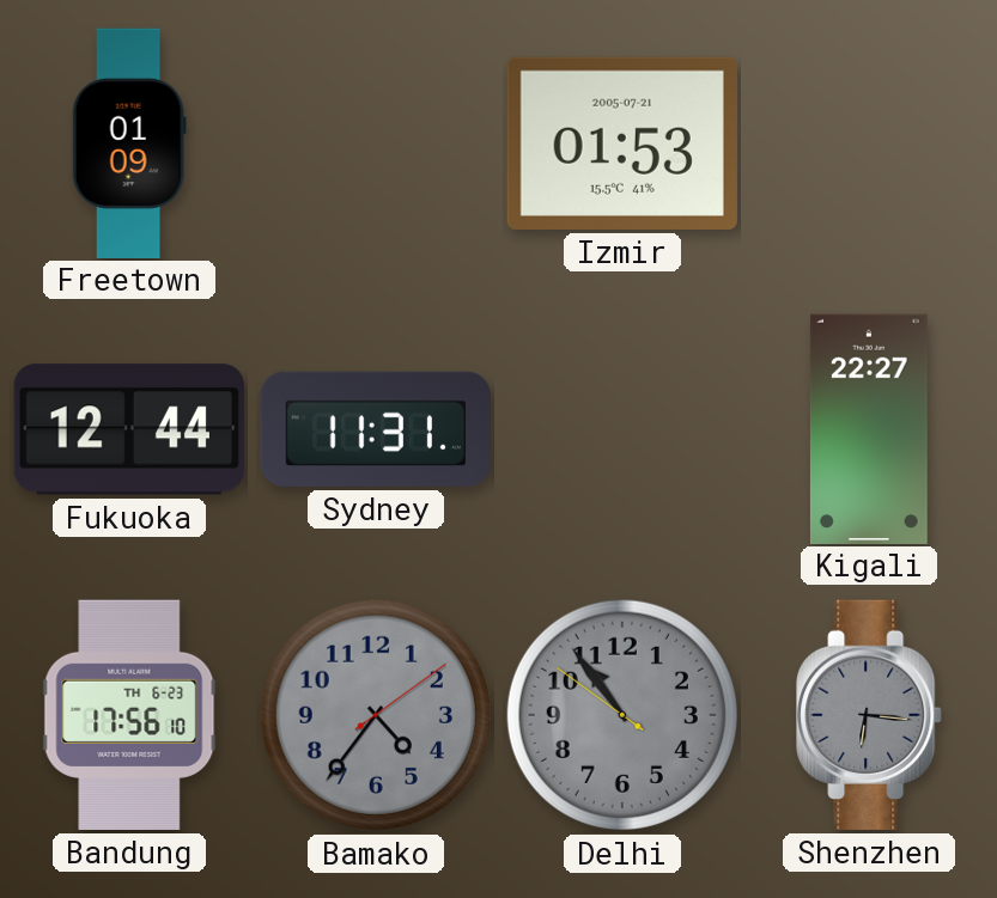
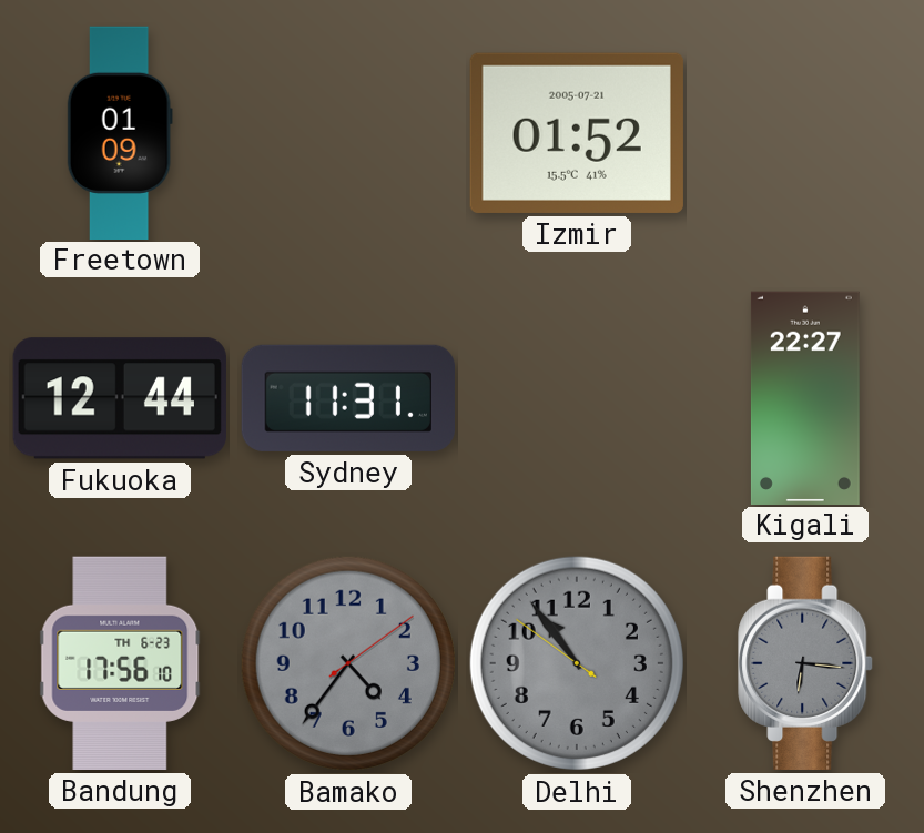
Izmir: 01:53 -> 01:52 (577, 133)
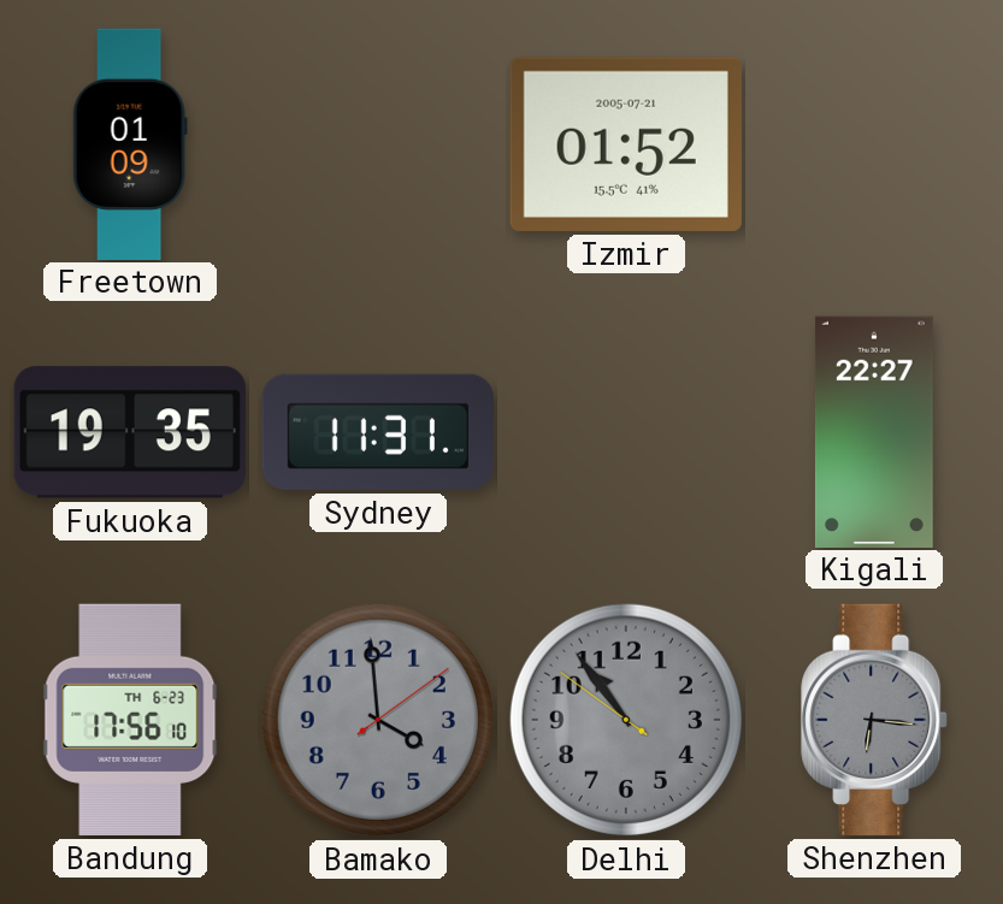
Fukuoka: 12:44 -> 19:35 (130, 432)
Bamako: 4:36 -> 3:59 (378, 720)
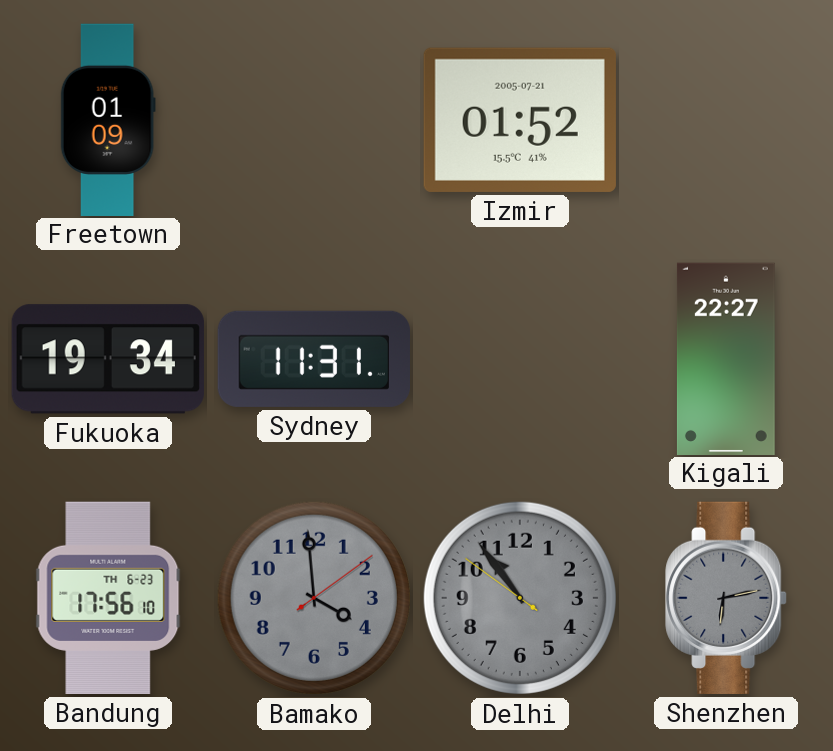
Fukuoka: 19:35 -> 19:34 (108, 359)
Shenzhen: 6:16 -> 6:13 (726, 598)
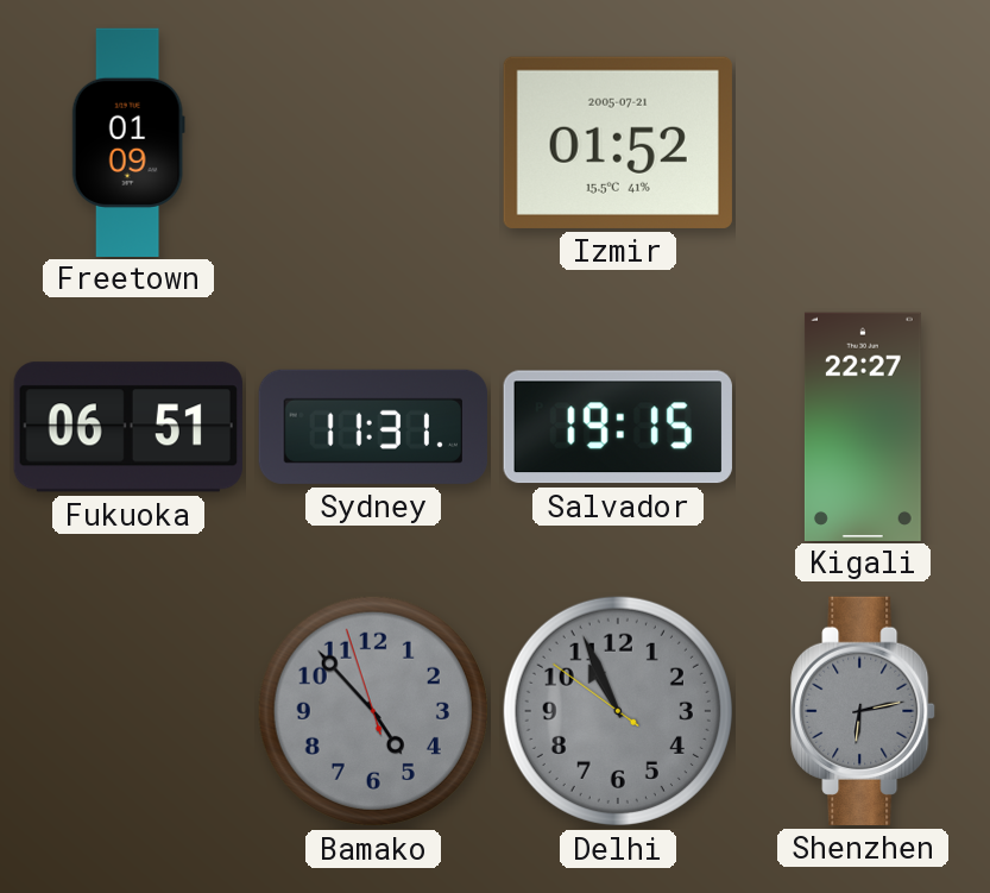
Fukuoka: 19:34 -> 06:51 (128, 427)
Salvador: none -> 19:15 (618, 427)
Bandung: 17:56 -> none (108, 598)
Bamako: 3:59 -> 4:52 (373, 711)
Delhi: 10:53 -> 10:55 (618, 711)
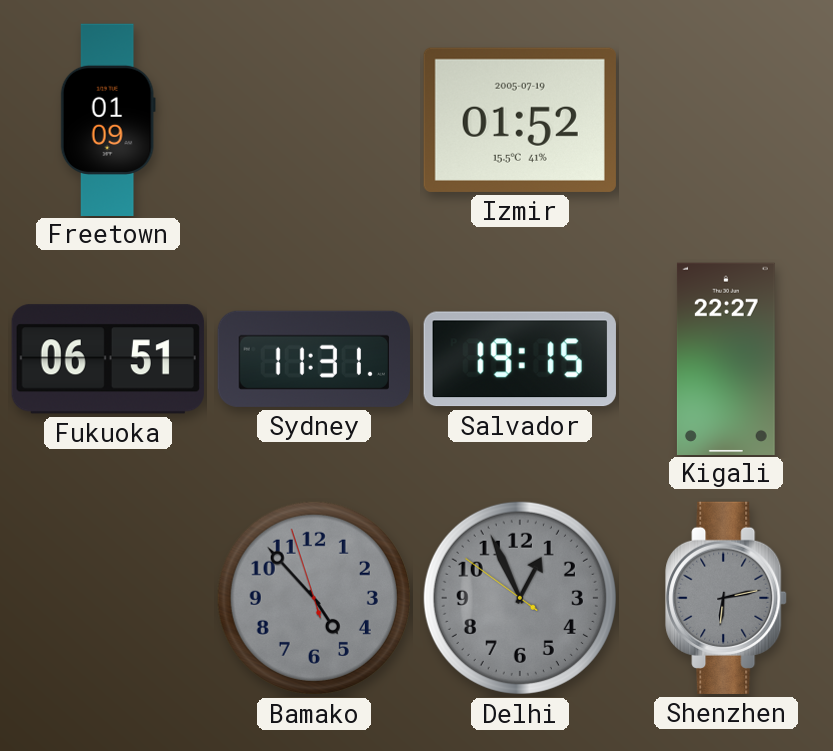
Izmir date: 2005-07-21 -> 2005-07-19 (520, 120)
Delhi: 10:55 -> 12:55 (520, 598)
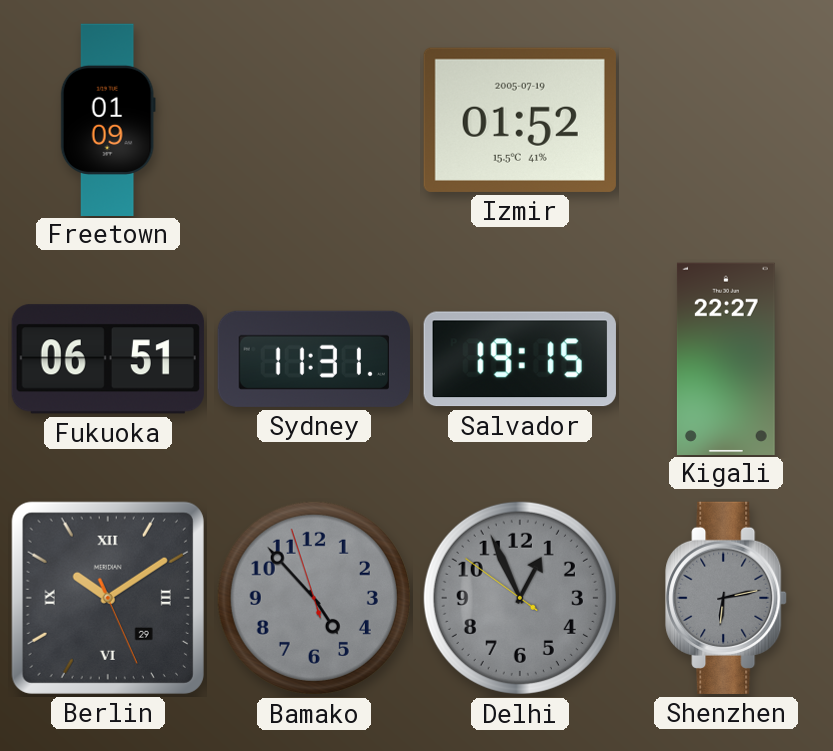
Berlin: none -> 10:09 (108, 598)
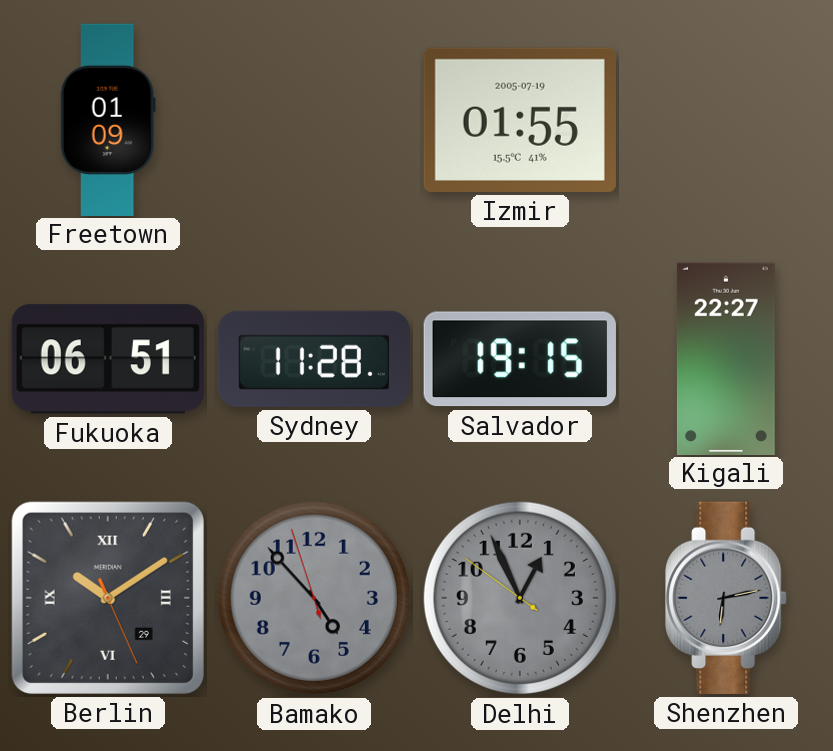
Izmir: 01:52 -> 01:55 (520, 120)
Sydney: 11:31 -> 11:28 (314, 359)
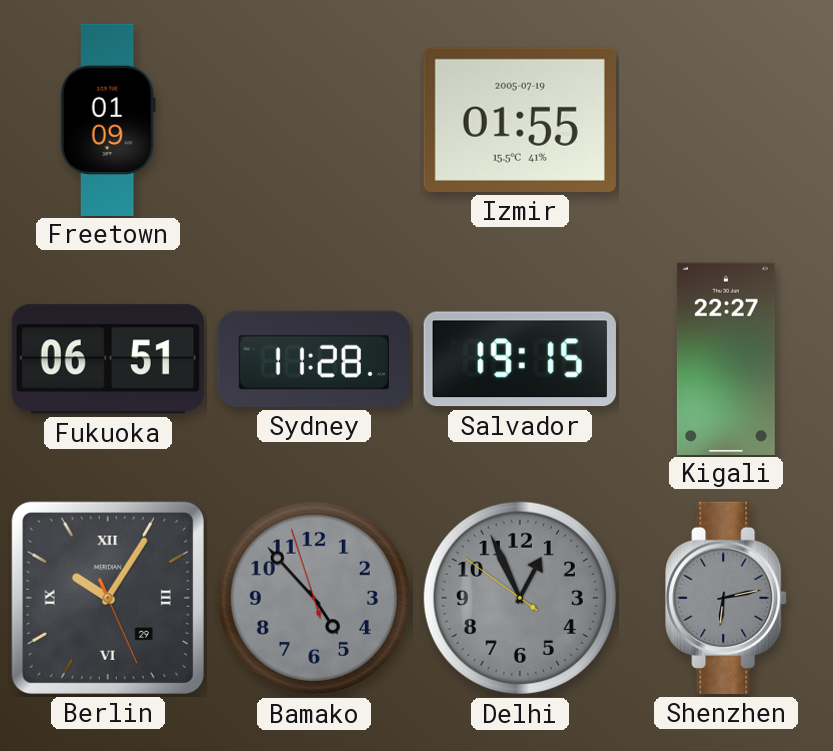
Berlin: 10:09 -> 10:05 (108, 598)
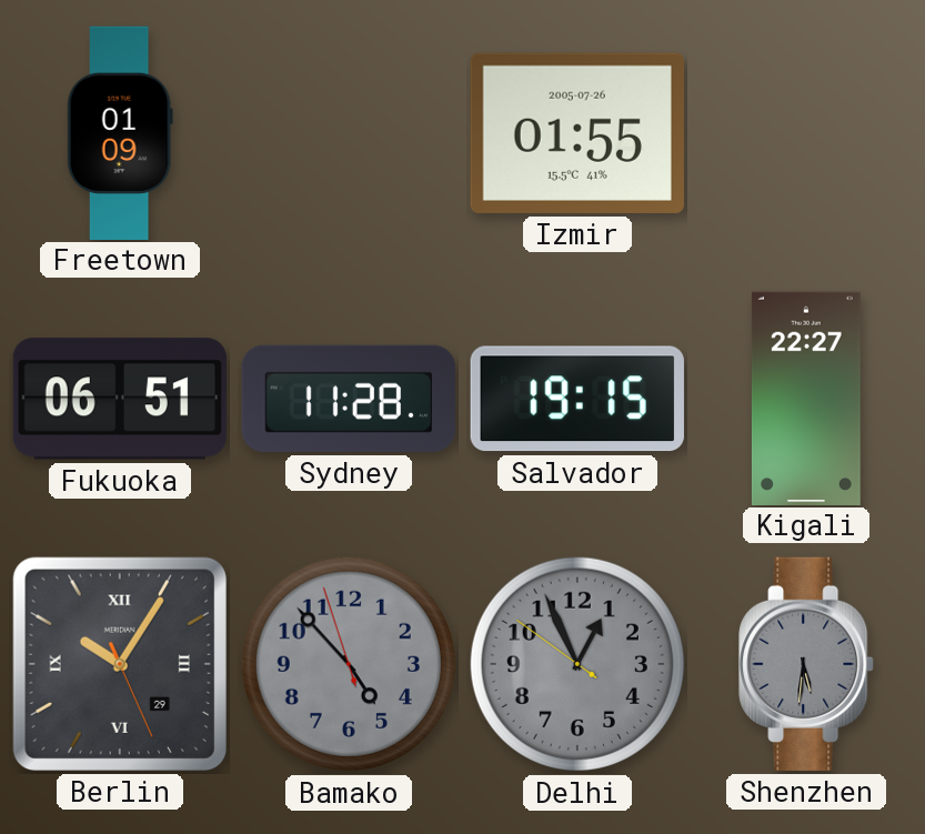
Izmir date: 2005-07-19 -> 2005-07-26 (577, 133)
Shenzhen: 6:13 -> 5:31 (806, 664)
